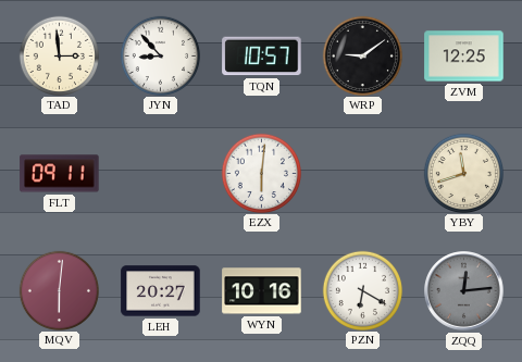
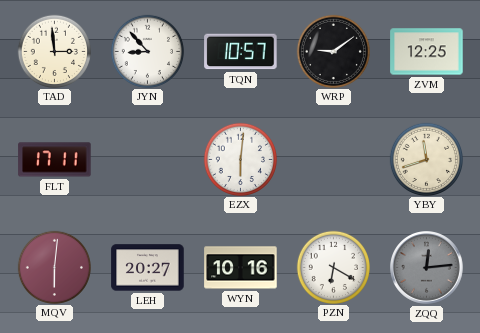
FLT: 09:11 -> 17:11 (55, 160)
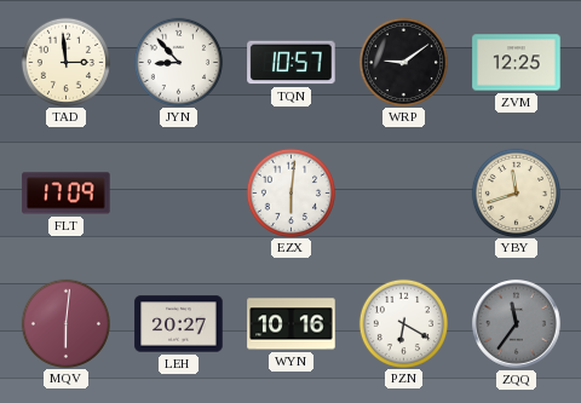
FLT: 17:11 -> 17:09 (67, 194)
ZQQ: 12:14 -> 11:36 (517, 324)
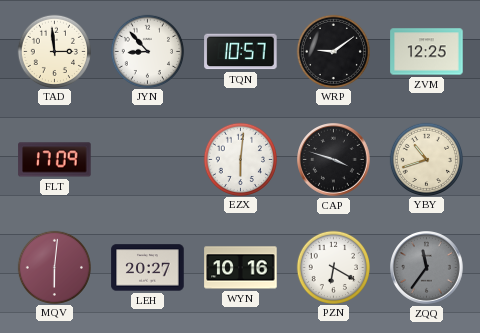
CAP: none -> 3:48 (334, 160)
YBY: 11:42 -> 10:42 (426, 159)
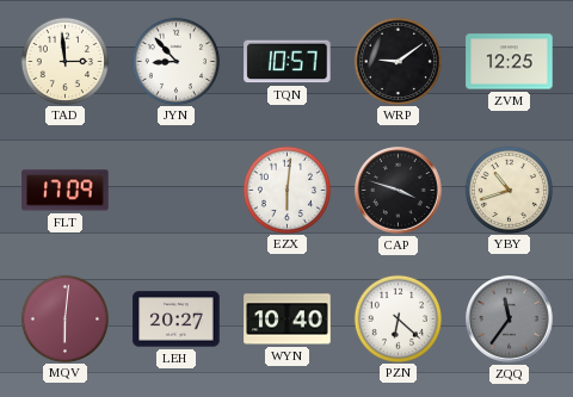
WYN: 10:16 -> 10:40 (288, 320)
PZN: 6:20 -> 6:22 (398, 318)
